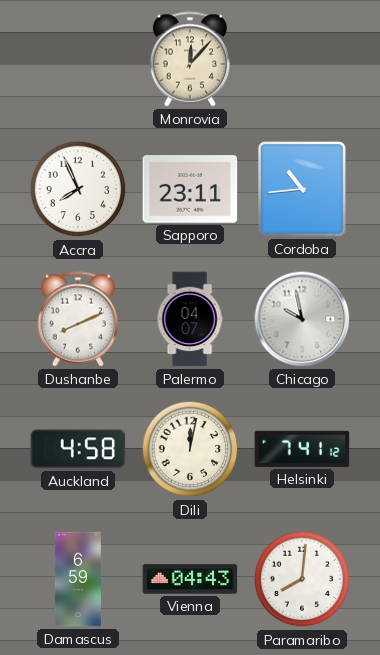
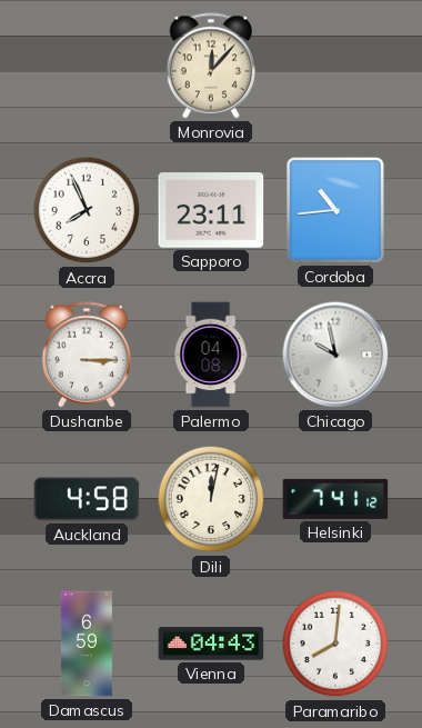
Dushanbe: 8:11 -> 3:15 (86, 355)
Palermo: 04:07 -> 04:08 (211, 355)
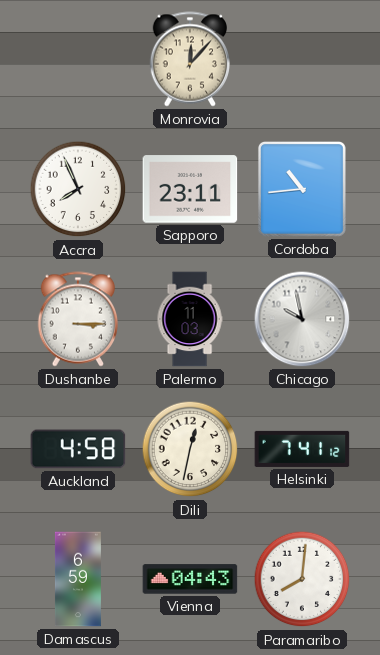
Palermo: 04:08 -> 11:03 (190, 319)
Dili: 12:02 -> 12:32 (190, 449)
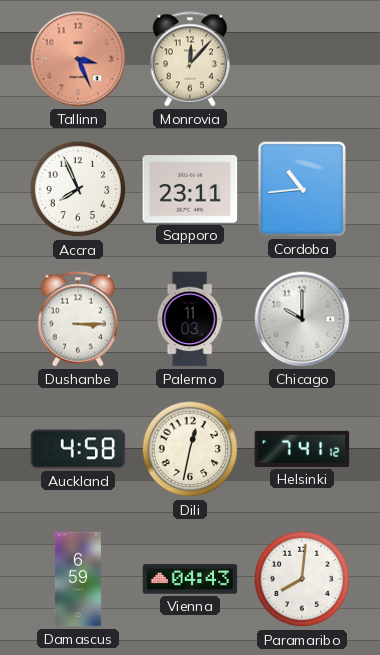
Tallinn: none -> 3:26 (78, 59)
Chicago: 9:58 -> 10:00 (302, 319)
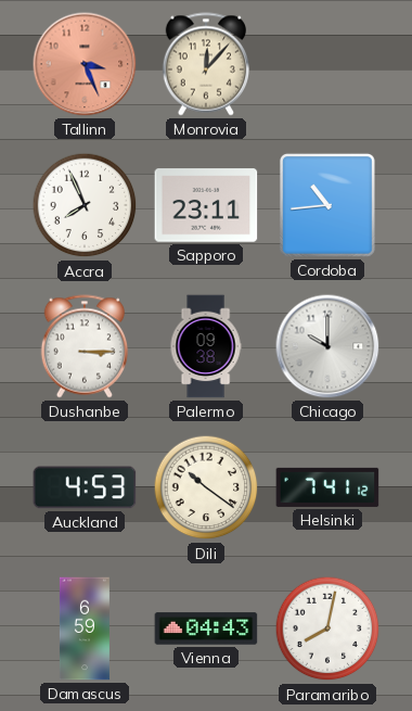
Palermo: 11:03 -> 09:38 (206, 346)
Auckland: 4:58 -> 4:53 (85, 487)
Dili: 12:32 -> 10:21 (206, 487)
Paramaribo: 8:01 -> 8:02 (327, 629)
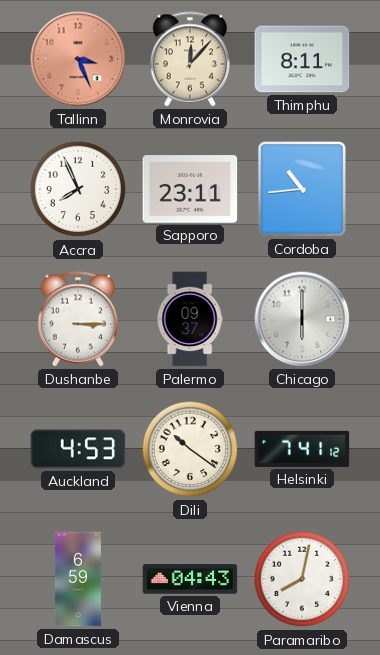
Thimphu: none -> 8:11 (302, 59)
Palermo: 09:38 -> 09:37 (190, 319)
Chicago: 10:00 -> 6:00 (302, 319)
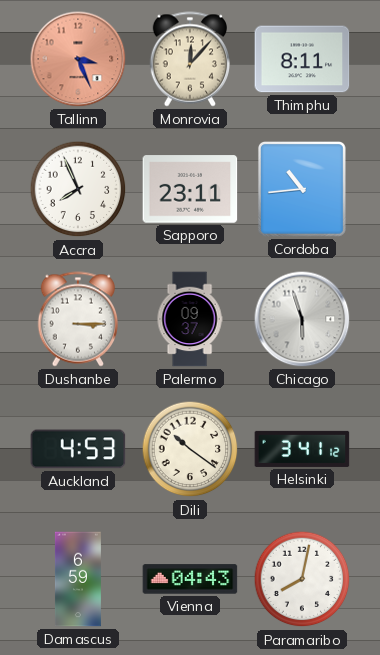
Chicago: 6:00 -> 5:57 (302, 319)
Helsinki: 7:41 -> 3:41 (302, 449)
